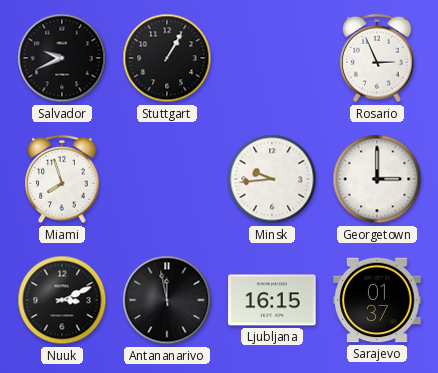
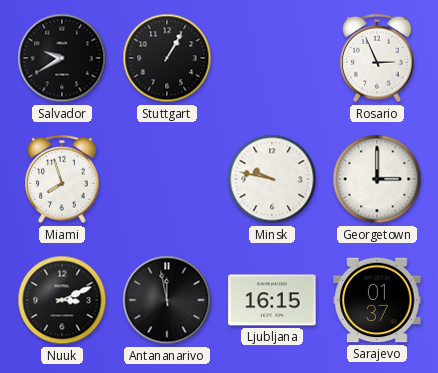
Salvador: 9:41 -> 9:40 (62, 58)
Minsk: 9:44 -> 9:47 (272, 179)
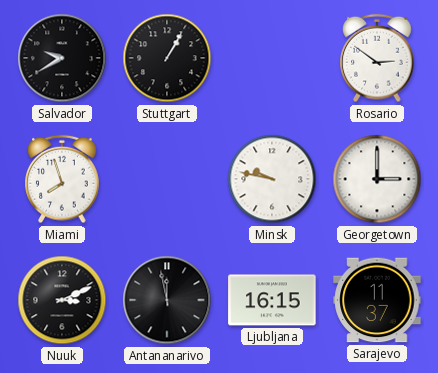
Rosario: 2:56 -> 2:51 (377, 58)
Sarajevo: 01:37 -> 11:37 (377, 300)
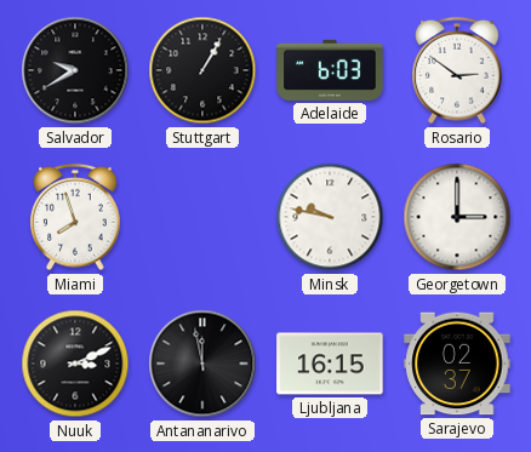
Adelaide: none -> 6:03 (330, 70)
Sarajevo: 11:37 -> 02:37 (457, 364)
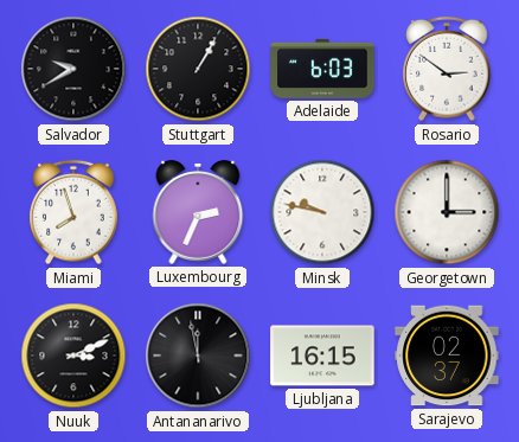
Luxembourg: none -> 2:34 (198, 212)
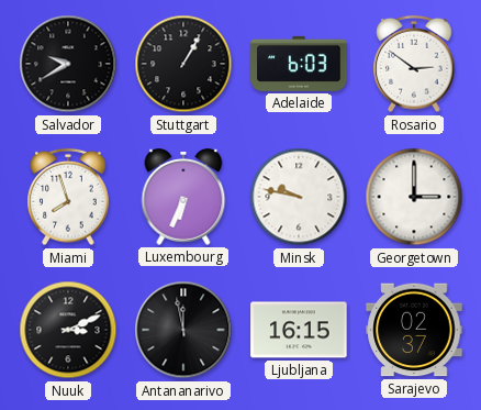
Luxembourg: 2:34 -> 6:34 (183, 197)
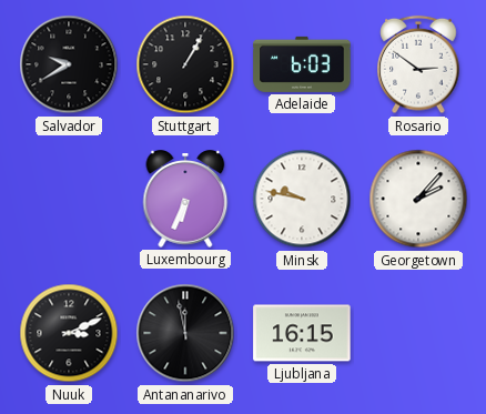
Miami: 7:57 -> none (68, 197)
Georgetown: 3:00 -> 2:07 (418, 199)
Sarajevo: 02:37 -> none (414, 330)
